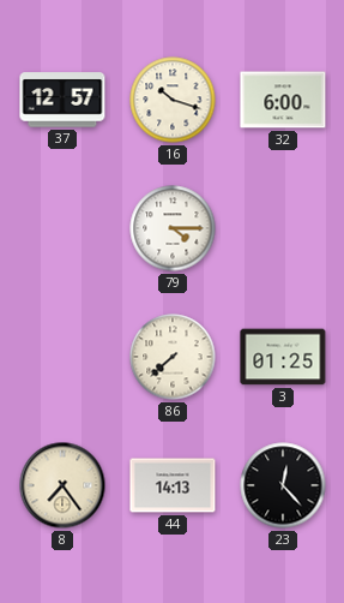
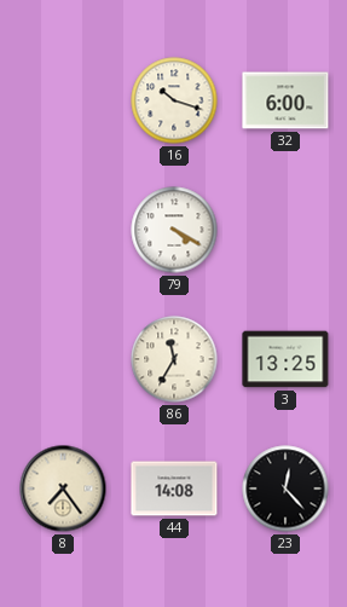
37: 12:57 -> none (62, 100)
79: 4:15 -> 4:20 (174, 230)
86: 7:38 -> 11:35 (174, 359)
3: 01:25 -> 13:25 (285, 359)
44: 14:13 -> 14:08 (174, 489)
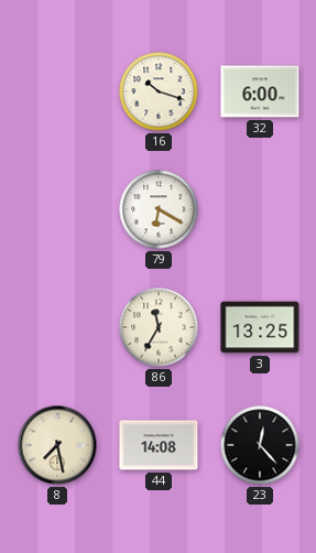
79: 4:20 -> 6:20 (159, 209)
8: 7:24 -> 7:28 (57, 445)
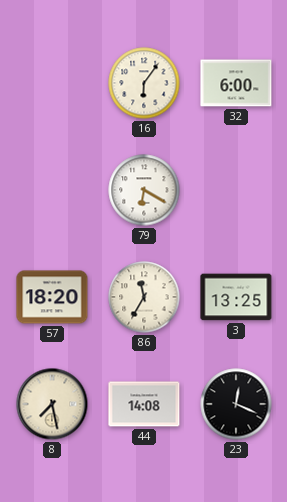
16: 10:18 -> 6:06 (144, 83)
57: none -> 18:20 (52, 297)
23: 12:23 -> 12:19 (236, 404)
